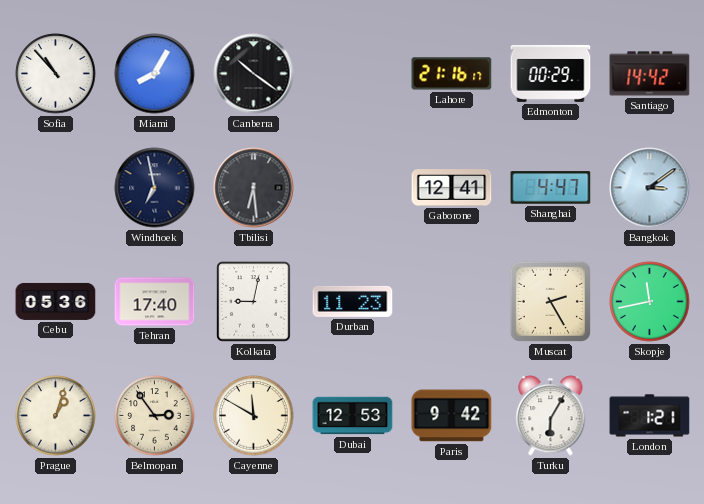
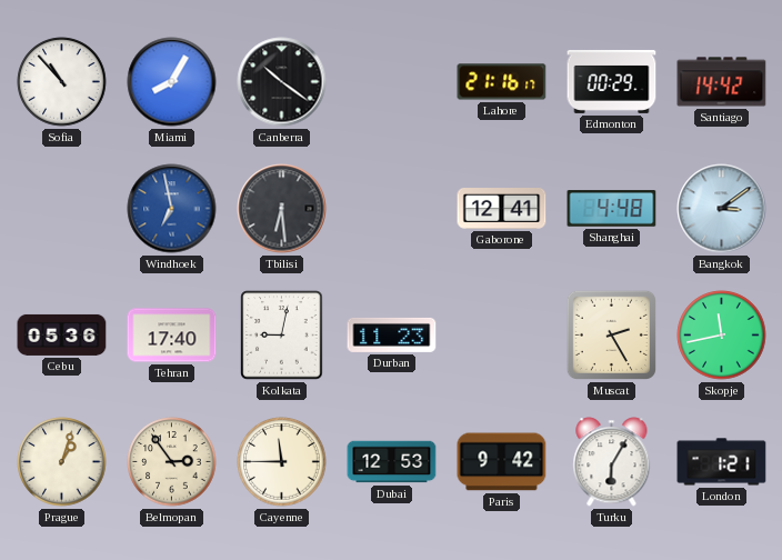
Windhoek dial: navy -> blue (172, 209)
Shanghai: 4:47 -> 4:48 (612, 209)
Cayenne: 11:50 -> 11:45 (282, 462)
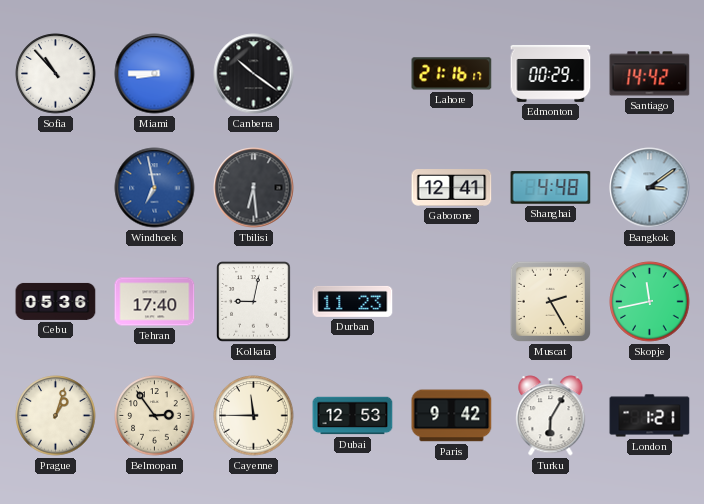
Miami: 8:05 -> 8:45 (155, 74)
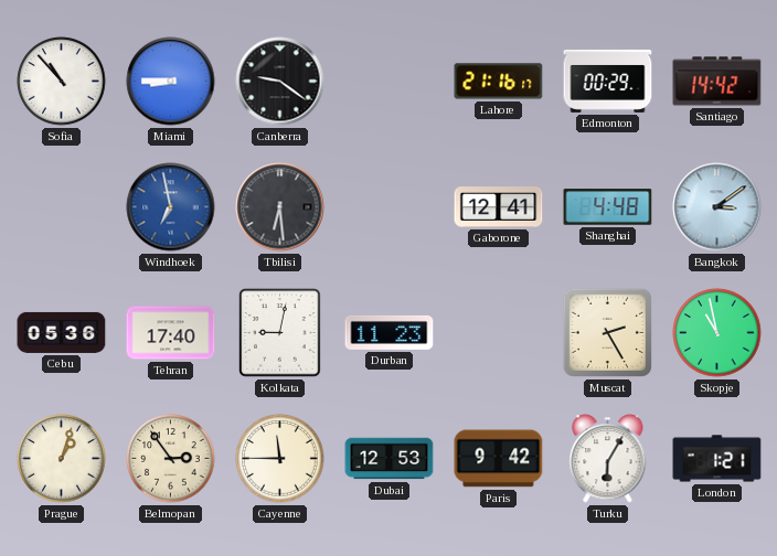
Canberra: 10:21 -> 9:21 (280, 82)
Skopje: 11:43 -> 10:58 (717, 333)
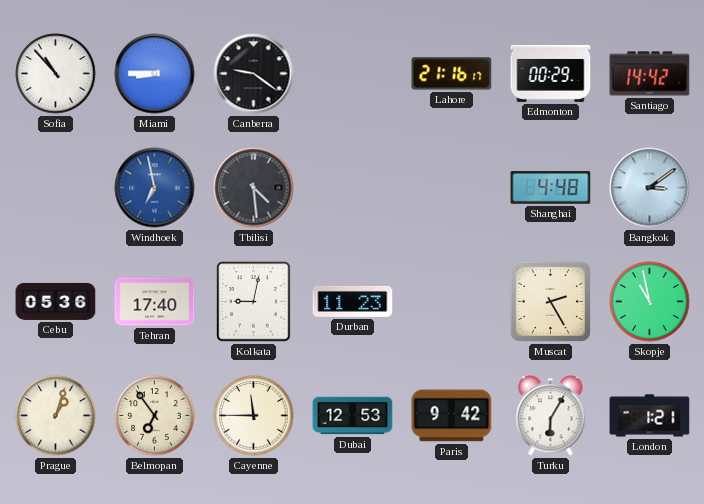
Tbilisi: 6:29 -> 4:29 (254, 188)
Gaborone: 12:41 -> none (499, 207)
Belmopan: 2:54 -> 6:54 (155, 416)
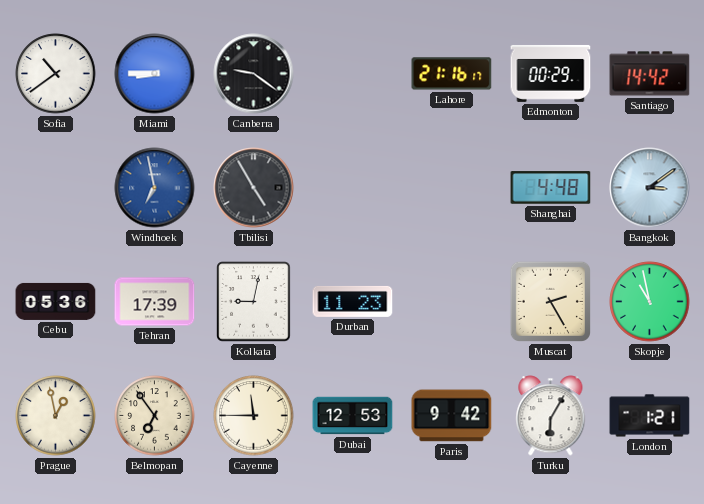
Sofia: 10:53 -> 10:39 (56, 74)
Tbilisi: 4:29 -> 4:55 (254, 188)
Tehran: 17:40 -> 17:39 (155, 302)
Prague: 1:03 -> 12:58 (56, 416)
